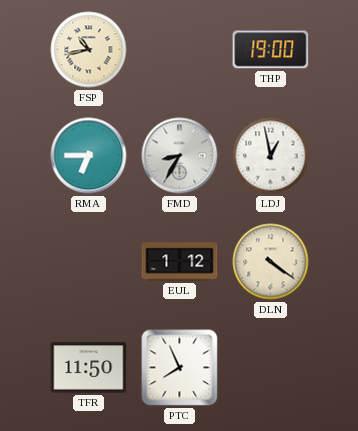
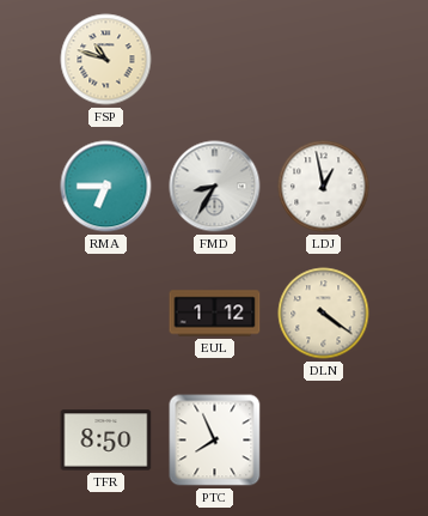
FSP: 10:43 -> 10:48 (106, 60)
THP: 19:00 -> none (271, 50)
TFR: 11:50 -> 8:50 (106, 441)
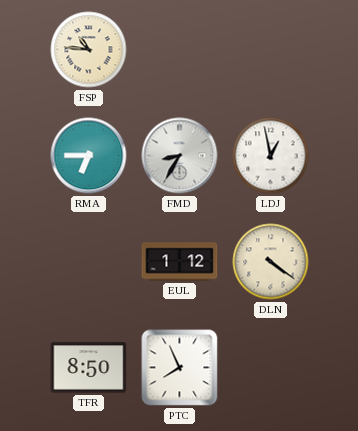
FSP: 10:48 -> 10:46 (89, 50)
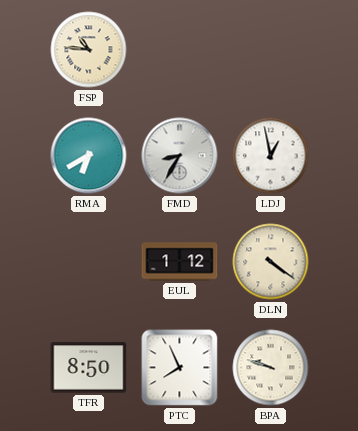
RMA: 6:45 -> 6:40 (89, 156)
BPA: none -> 9:48 (271, 368)
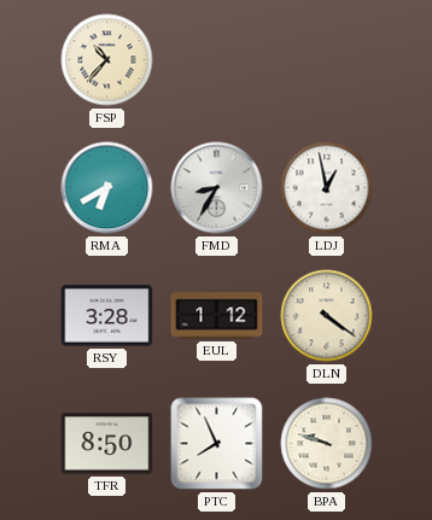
FSP: 10:46 -> 10:37 (107, 60)
RSY: none -> 3:28 (107, 316)
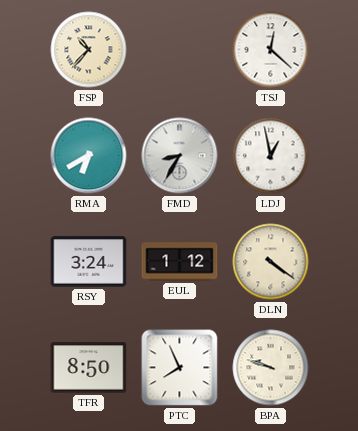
TSJ: none -> 12:22 (271, 50)
RSY: 3:28 -> 3:24 (89, 262)
